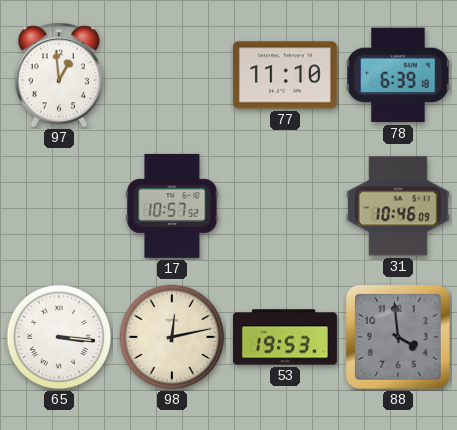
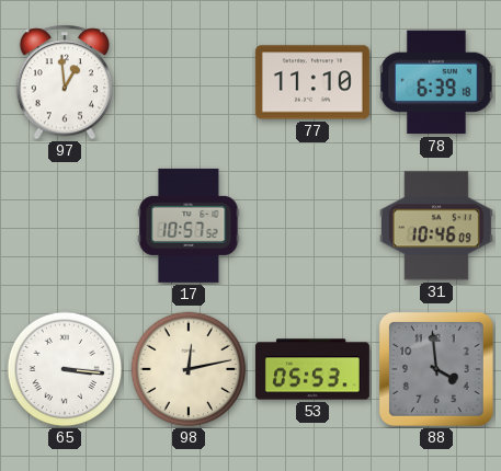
53: 19:53 -> 05:53 (312, 369)
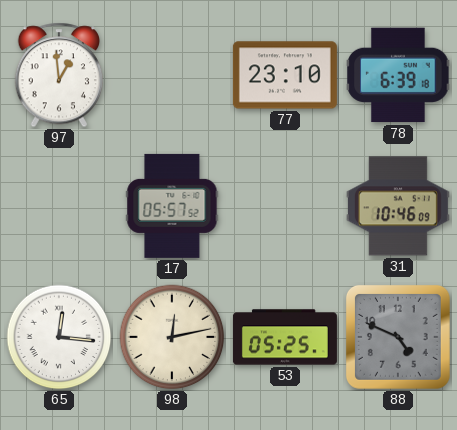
77: 11:10 -> 23:10 (285, 75)
17: 10:57 -> 05:57 (172, 206)
65: 3:16 -> 12:16 (59, 337)
53: 05:53 -> 05:25 (285, 337)
88: 3:59 -> 4:49 (398, 337)
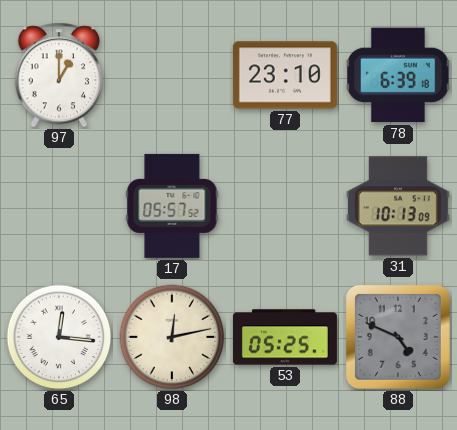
97: 12:59 -> 1:00 (58, 75)
31: 10:46 -> 10:13 (398, 206)
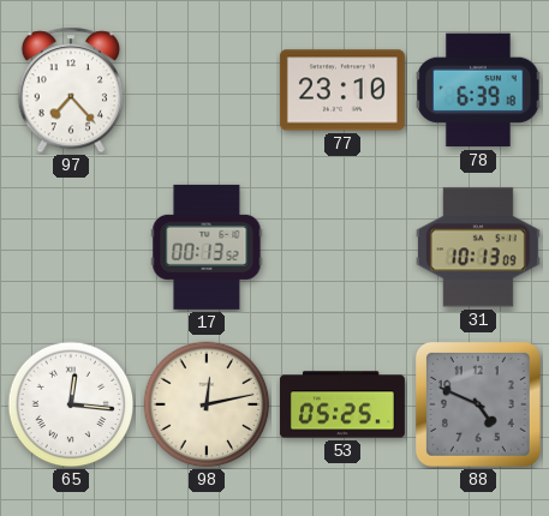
97: 1:00 -> 7:23 (70, 90)
17: 05:57 -> 00:13 (207, 247)
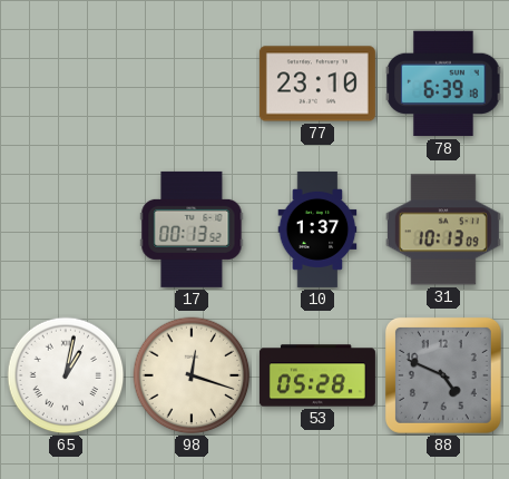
97: 7:23 -> none (70, 90)
10: none -> 1:37 (317, 229)
65: 12:16 -> 1:02 (66, 375)
98: 12:13 -> 12:18 (192, 375)
53: 05:25 -> 05:28 (317, 375)
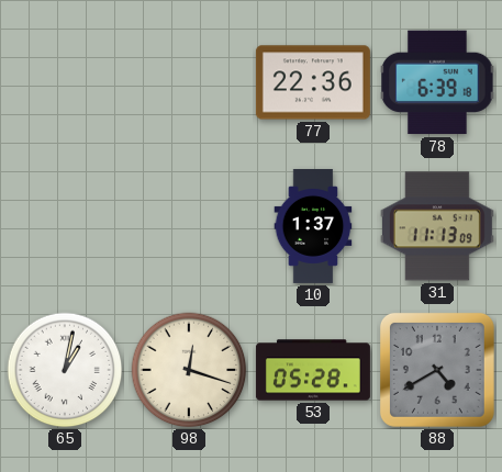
77: 23:10 -> 22:36 (313, 82)
17: 00:13 -> none (192, 229)
31: 10:13 -> 11:13 (437, 226)
88: 4:49 -> 4:40 (437, 370)
